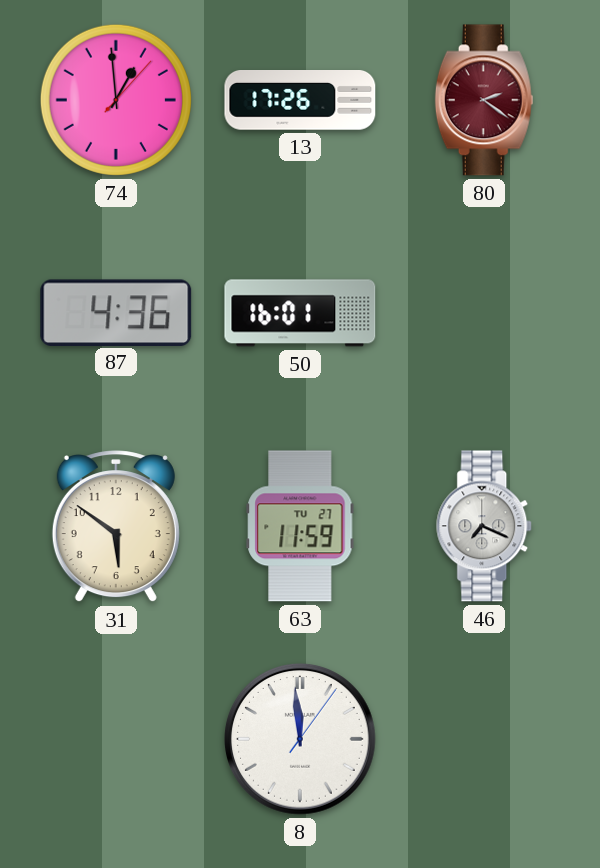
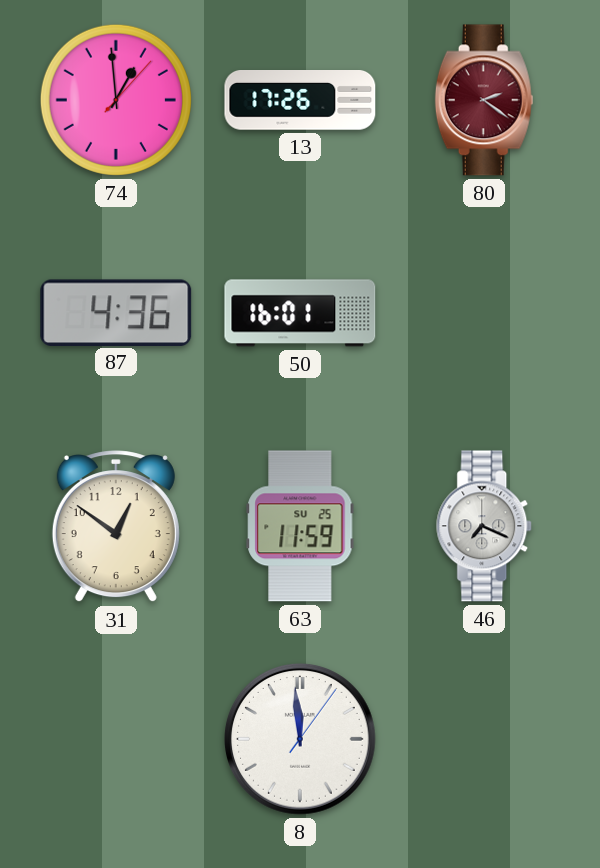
31: 5:51 -> 12:51 (116, 527)
63 date: TU 27 -> SU 25 (300, 526)
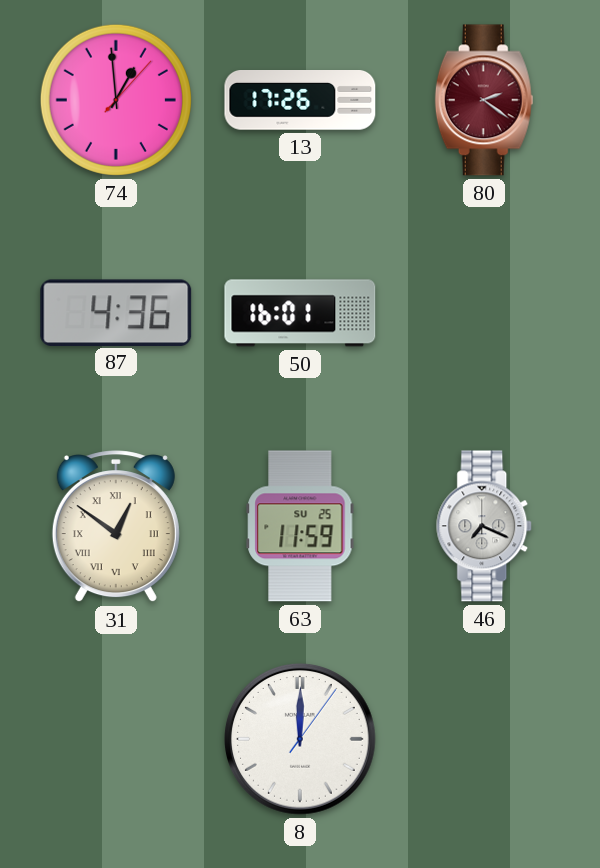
31 numerals: Arabic -> Roman (116, 527)
8: 11:59 -> 12:00 (301, 740)
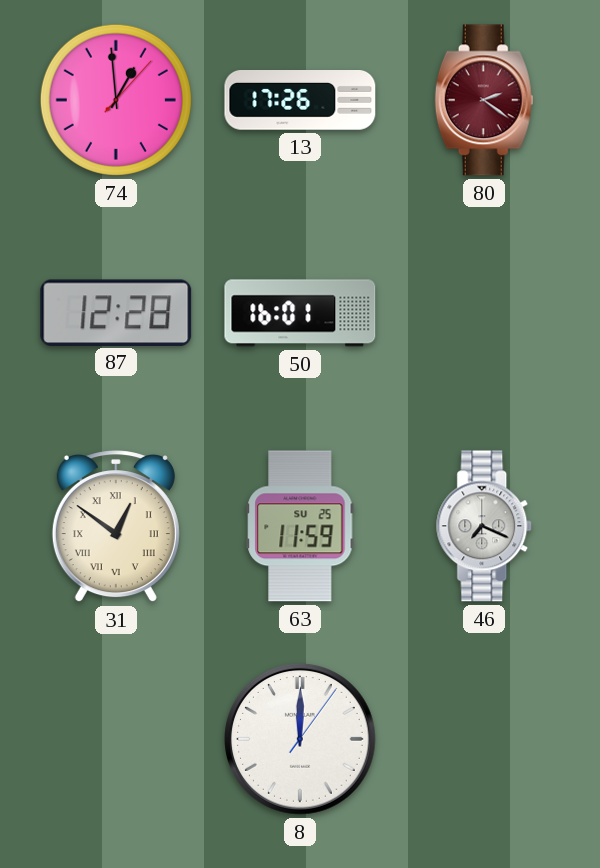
87: 4:36 -> 12:28 (116, 312)
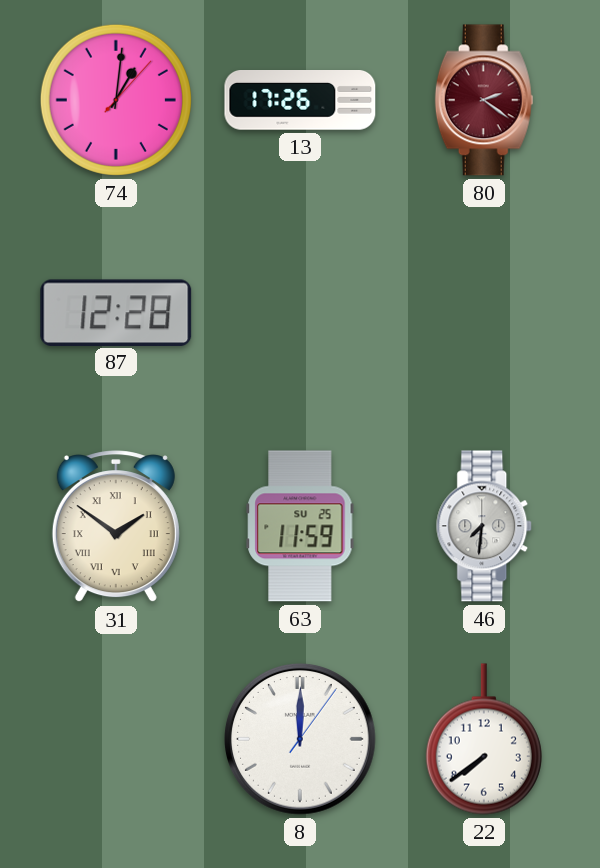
74: 12:59 -> 1:01 (116, 100)
50: 16:01 -> none (300, 313)
31: 12:51 -> 1:51 (116, 527)
46: 7:19 -> 7:31 (485, 526)
22: none -> 7:39 (484, 739)
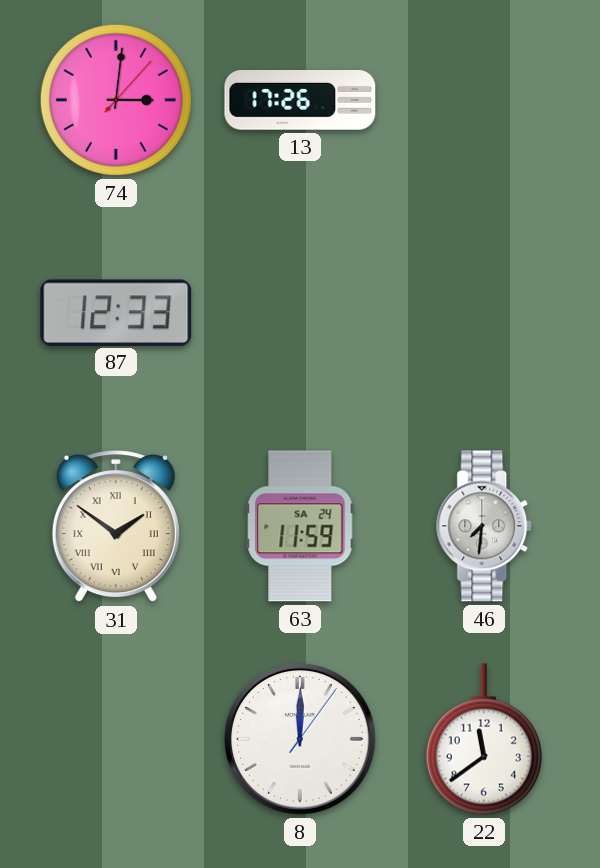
74: 1:01 -> 3:01 (116, 100)
80: 2:21 -> none (484, 100)
87: 12:28 -> 12:33 (116, 312)
63 date: SU 25 -> SA 24 (300, 526)
22: 7:39 -> 11:39 (484, 739)
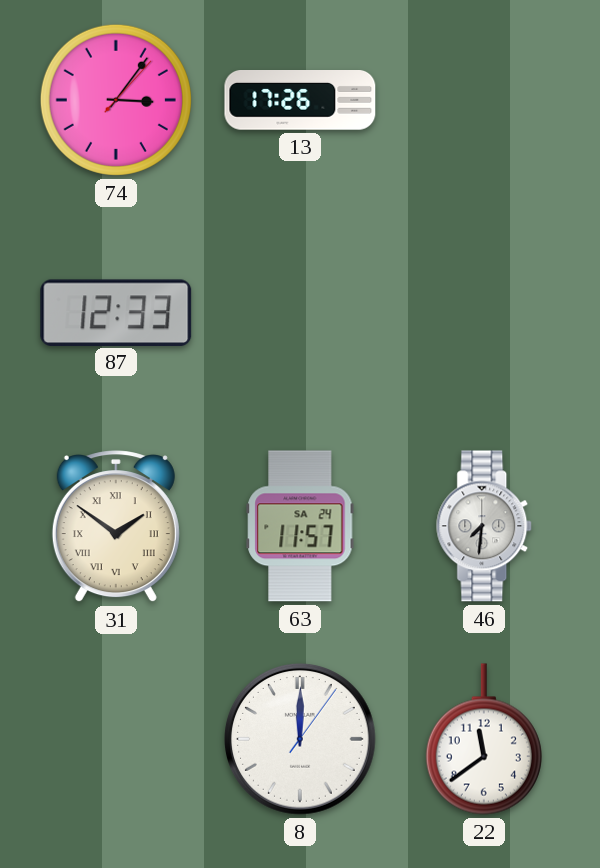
74: 3:01 -> 3:06 (116, 100)
63: 11:59 -> 11:57 (300, 526)
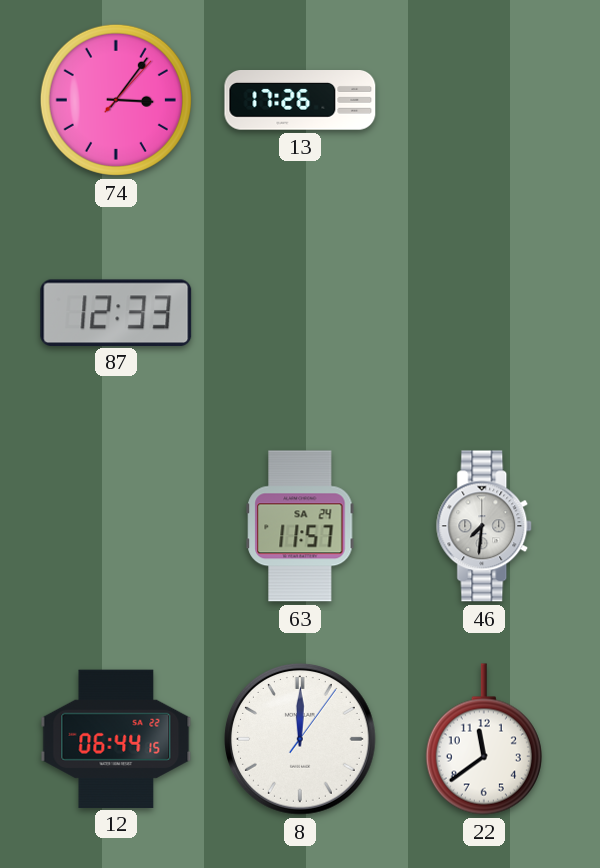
31: 1:51 -> none (116, 527)
12: none -> 06:44 (116, 738)
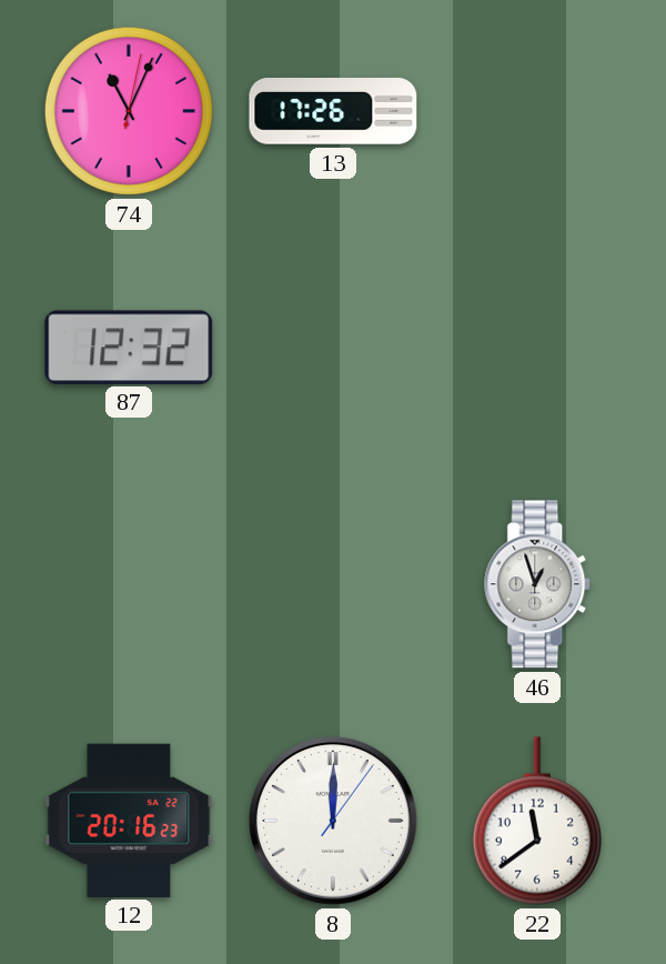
74: 3:06 -> 11:04 (129, 111)
87: 12:33 -> 12:32 (129, 347)
63: 11:57 -> none (300, 526)
46: 7:31 -> 12:57 (538, 584)
12: 06:44 -> 20:16 (129, 820)
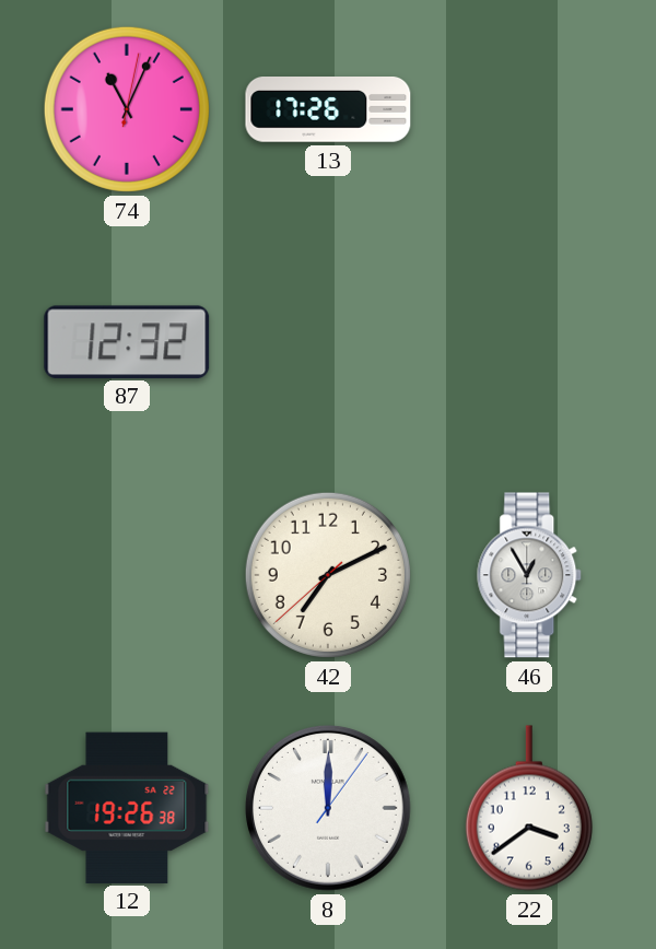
42: none -> 7:10 (328, 575)
46: 12:57 -> 12:55 (530, 575)
12: 20:16 -> 19:26 (127, 807)
22: 11:39 -> 3:39 (529, 808)
